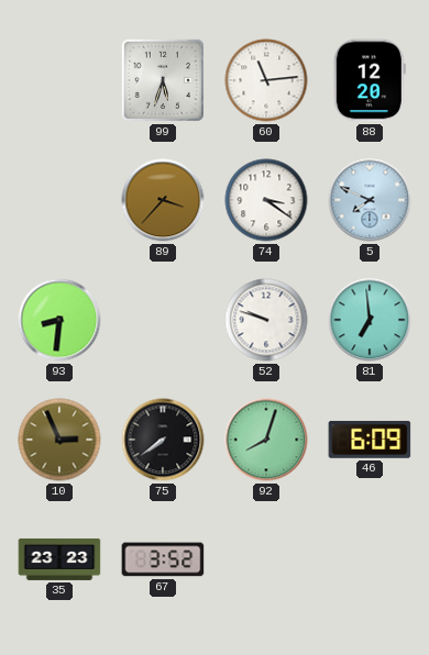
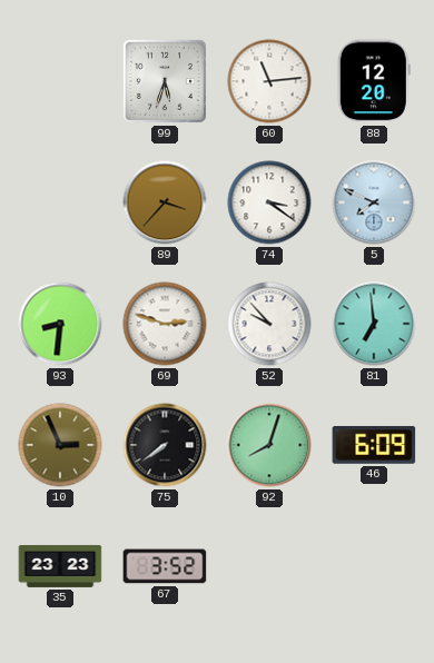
69: none -> 2:48 (165, 324)
52: 9:48 -> 9:53 (269, 324)
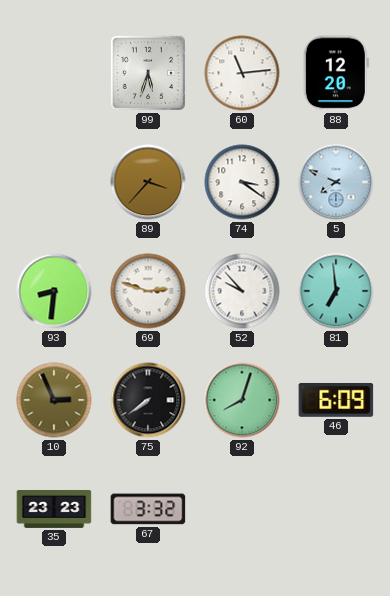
67: 3:52 -> 3:32 (148, 509)
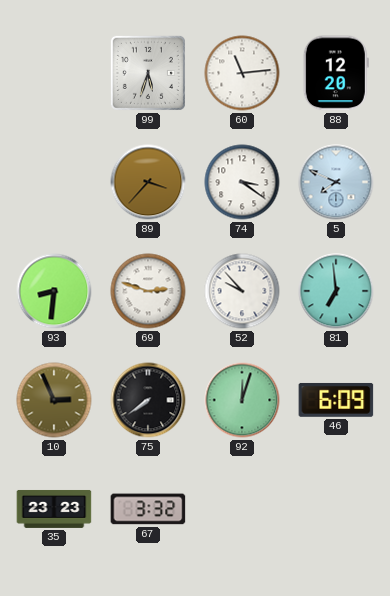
92: 8:03 -> 12:03 (242, 400)
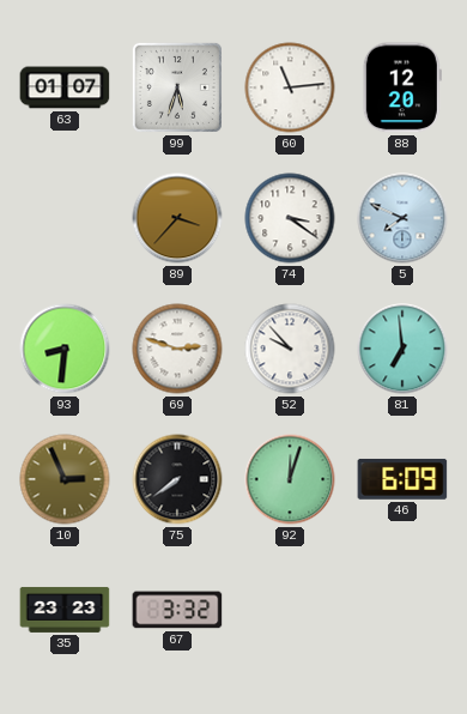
63: none -> 01:07 (65, 87)
